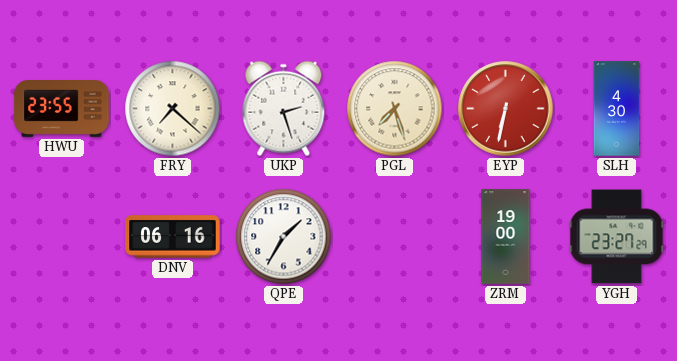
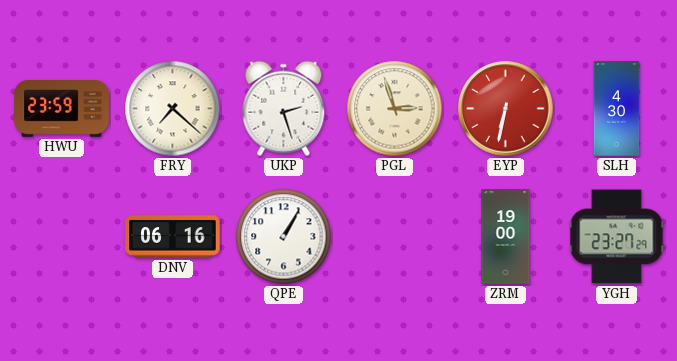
HWU: 23:55 -> 23:59 (62, 109)
PGL: 7:27 -> 2:57 (395, 109)
QPE: 1:35 -> 1:05 (284, 237)
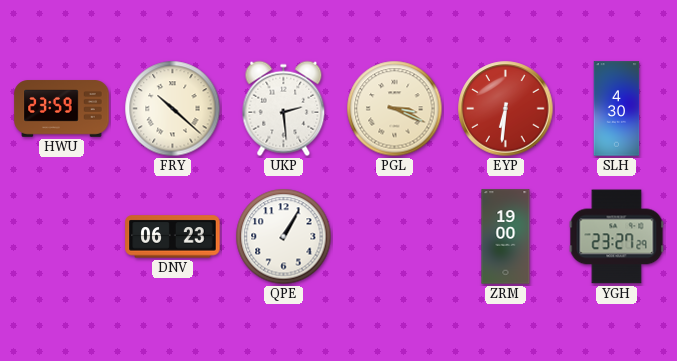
FRY: 7:22 -> 10:22 (173, 109)
UKP: 2:27 -> 2:29 (284, 109)
PGL: 2:57 -> 3:19 (395, 109)
EYP: 6:32 -> 6:31 (506, 109)
DNV: 06:16 -> 06:23 (173, 237)
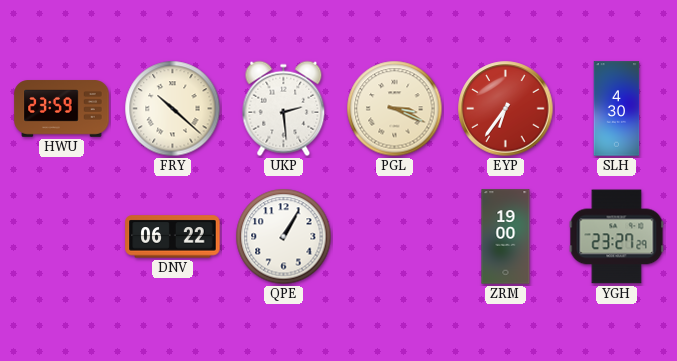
EYP: 6:31 -> 6:36 (506, 109)
DNV: 06:23 -> 06:22 (173, 237)
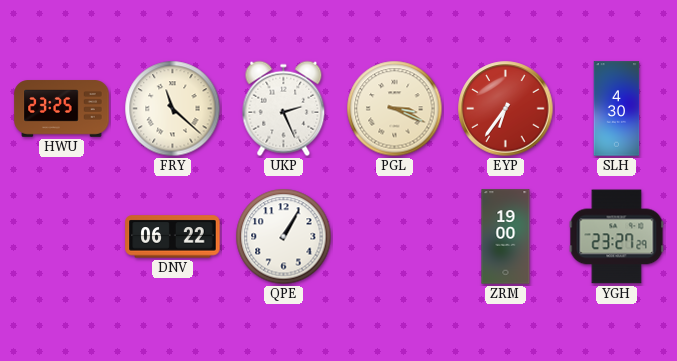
HWU: 23:59 -> 23:25 (62, 109)
FRY: 10:22 -> 11:22 (173, 109)
UKP: 2:29 -> 2:26 (284, 109)
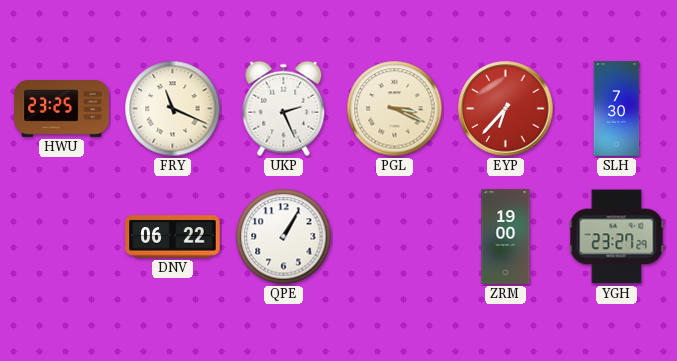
FRY: 11:22 -> 11:19 (173, 109)
EYP: 6:36 -> 6:37 (506, 109)
SLH: 4:30 -> 7:30 (617, 109)
